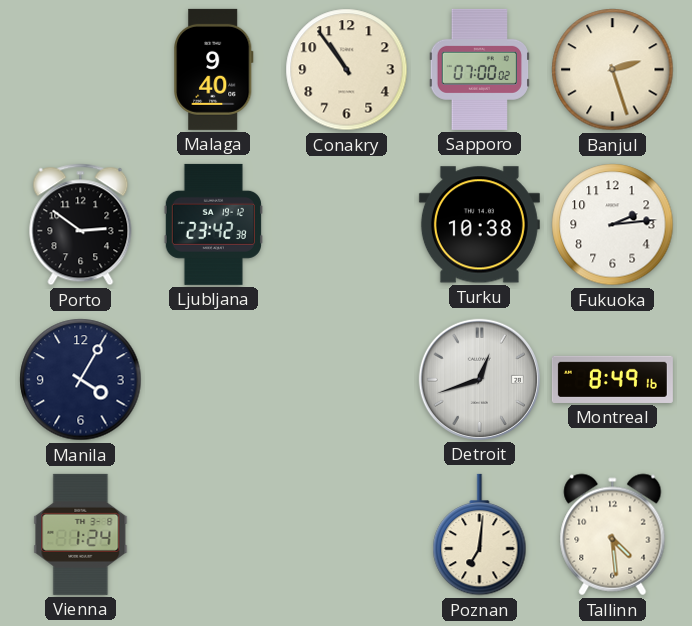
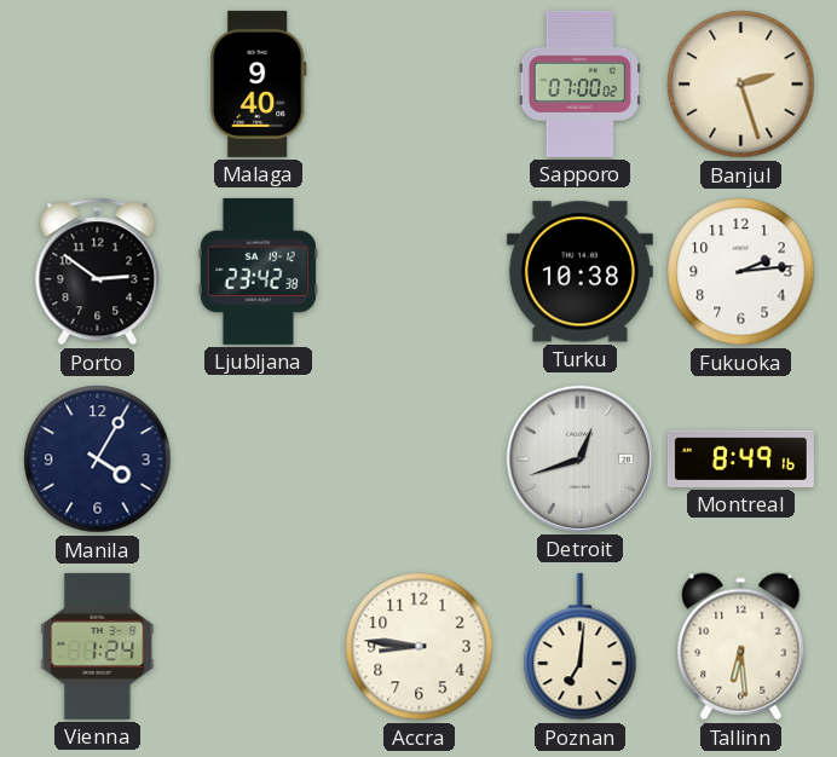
Conakry: 10:54 -> none (347, 70)
Accra: none -> 8:46 (420, 647)
Tallinn: 4:29 -> 6:29 (741, 647)
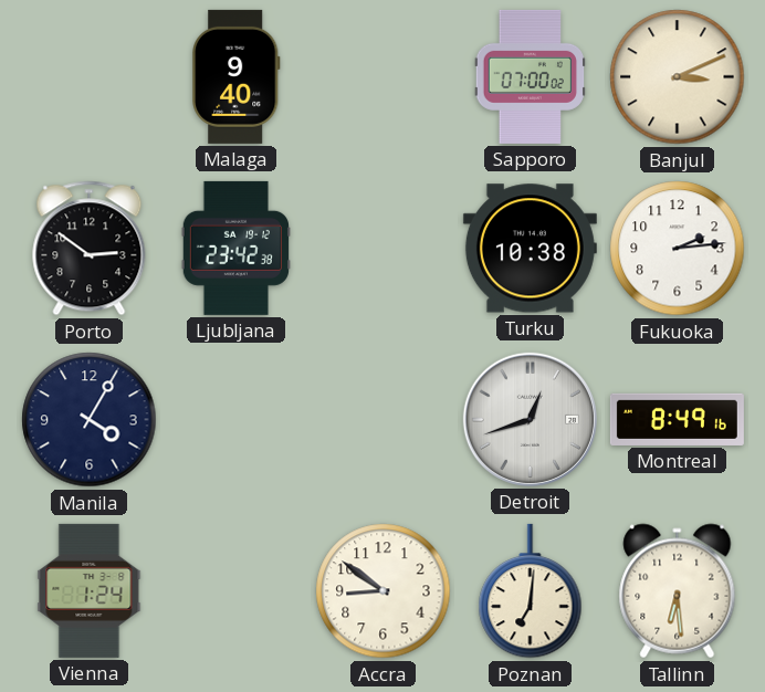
Banjul: 2:27 -> 3:11 (678, 77)
Accra: 8:46 -> 8:51 (384, 591)
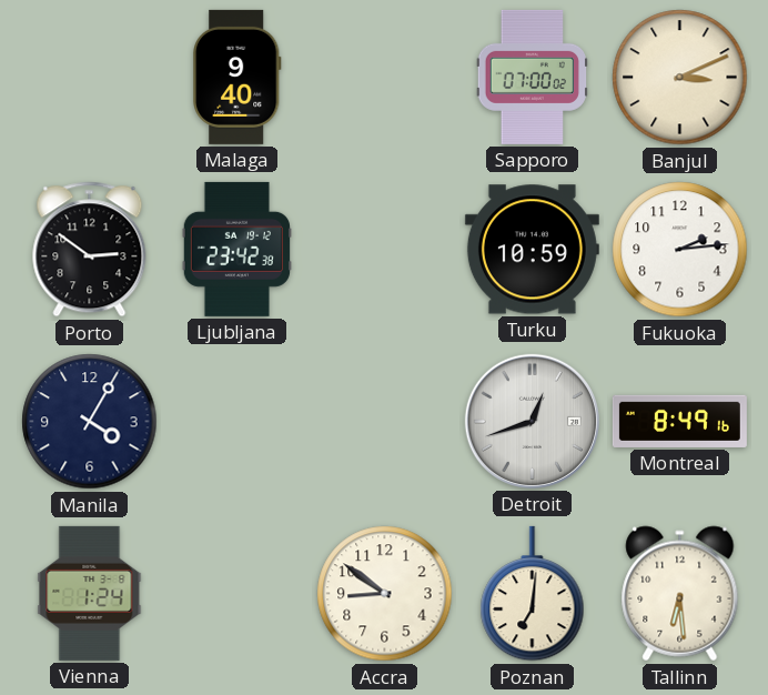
Turku: 10:38 -> 10:59 (532, 250)
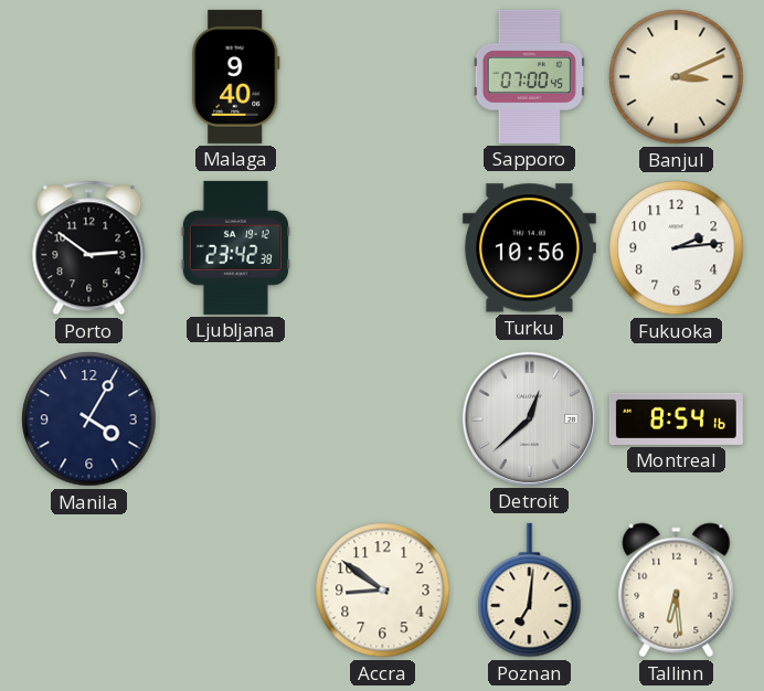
Sapporo: 07:00:02 -> 07:00:45 (529, 76)
Turku: 10:59 -> 10:56 (529, 248)
Detroit: 12:42 -> 12:38 (529, 418)
Montreal: 8:49 -> 8:54 (676, 418)
Vienna: 1:24 -> none (90, 593)
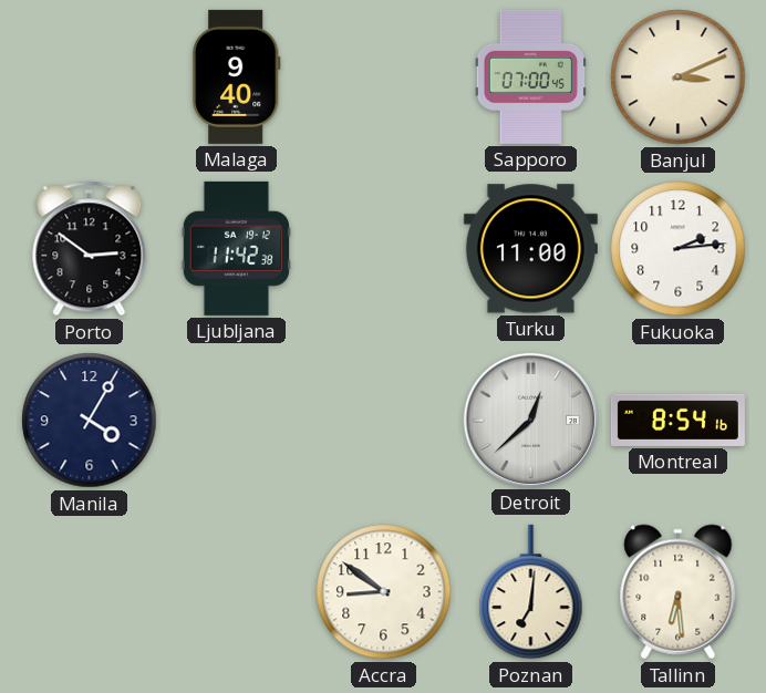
Ljubljana: 23:42 -> 11:42 (236, 248)
Turku: 10:56 -> 11:00 (530, 249)
